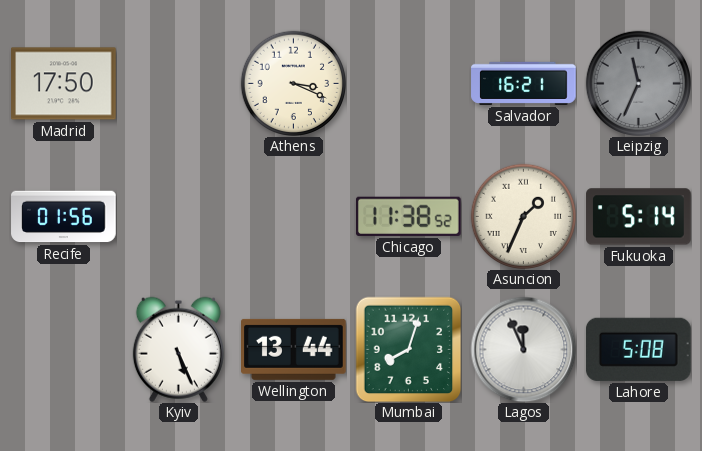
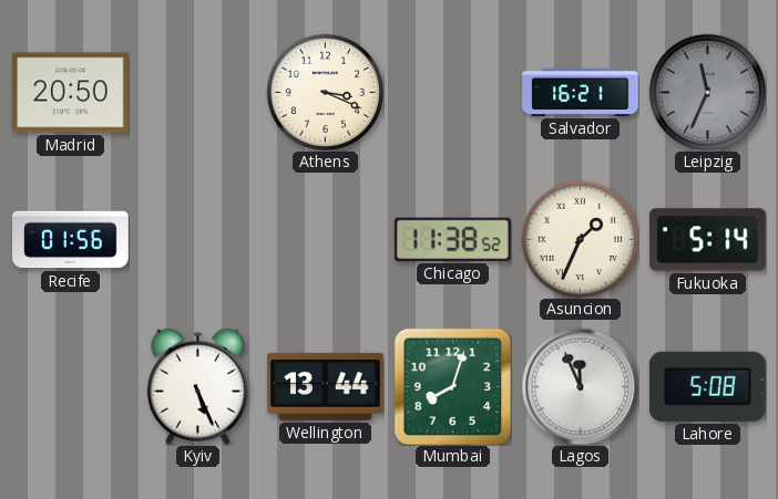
Madrid: 17:50 -> 20:50 (71, 93)
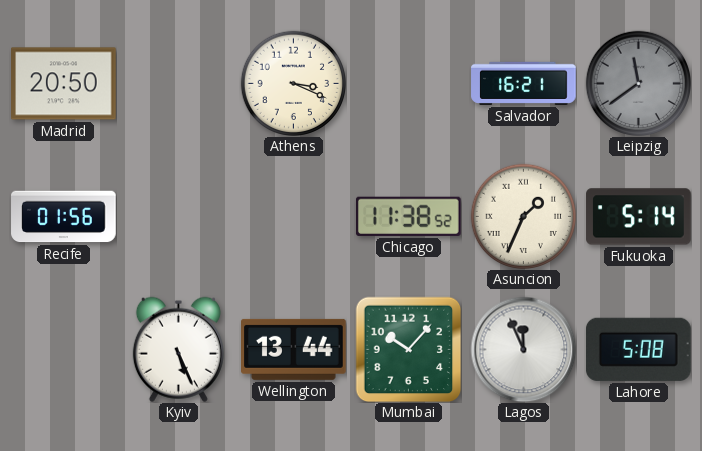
Leipzig: 11:34 -> 11:39 (638, 83)
Mumbai: 8:03 -> 10:07 (408, 349)
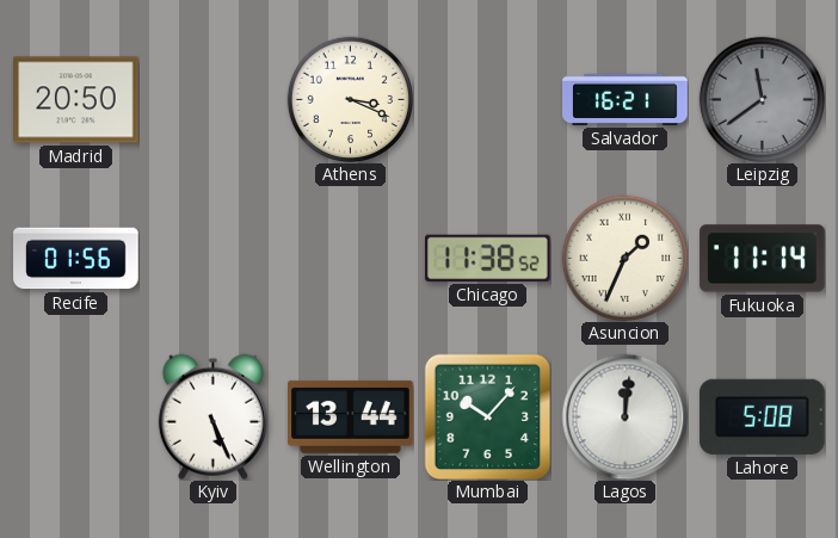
Fukuoka: 5:14 -> 11:14 (763, 259)
Lagos: 11:56 -> 12:01 (624, 416)
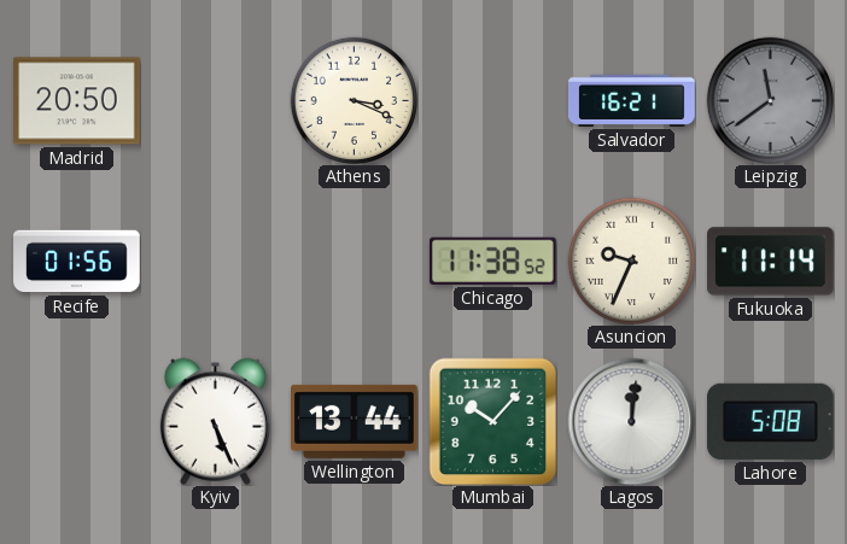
Asuncion: 1:34 -> 9:34 (631, 261)
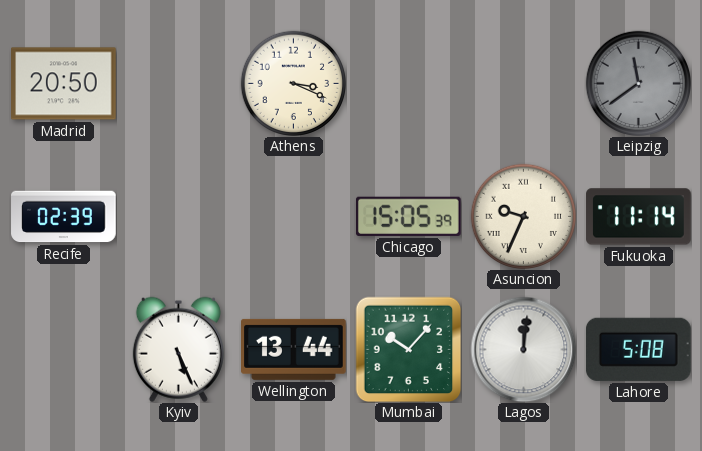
Salvador: 16:21 -> none (632, 100)
Recife: 01:56 -> 02:39 (64, 217)
Chicago: 11:38 -> 15:05 (408, 216)
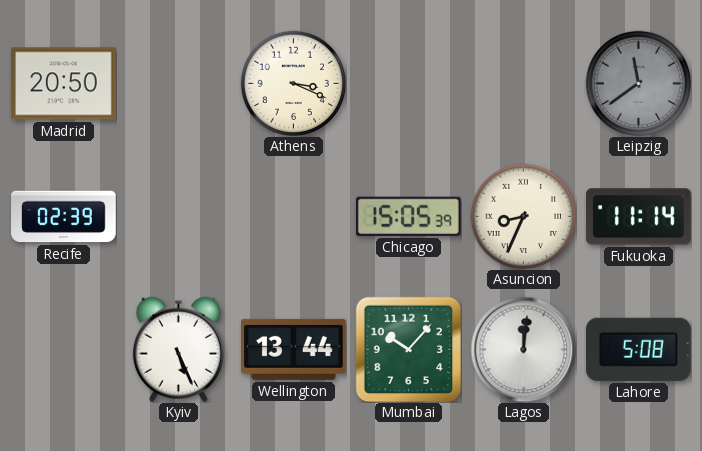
Asuncion: 9:34 -> 8:34 (523, 216)
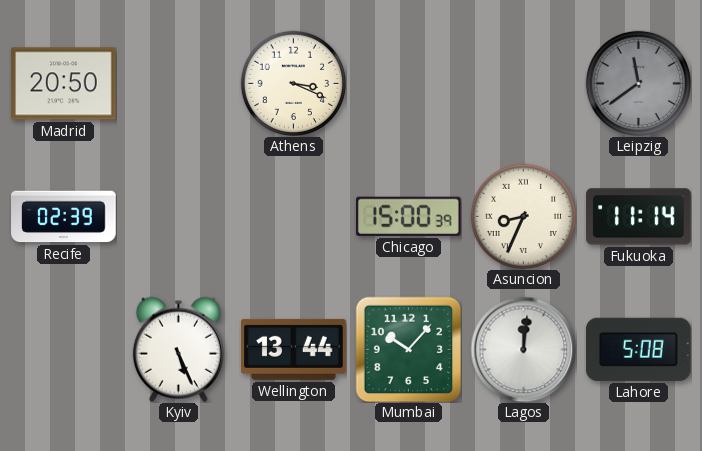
Chicago: 15:05 -> 15:00 (408, 216)
